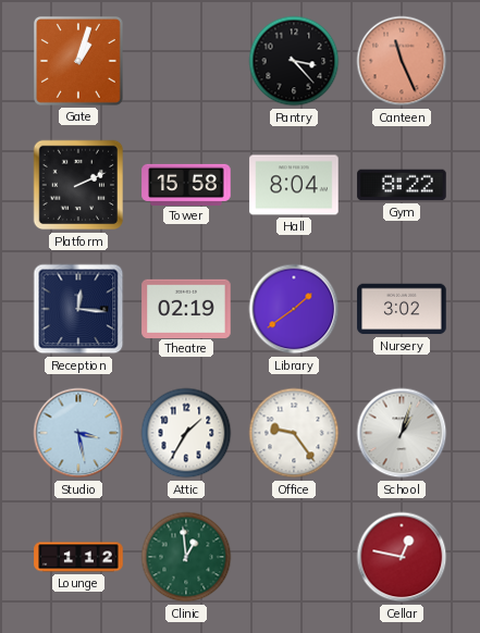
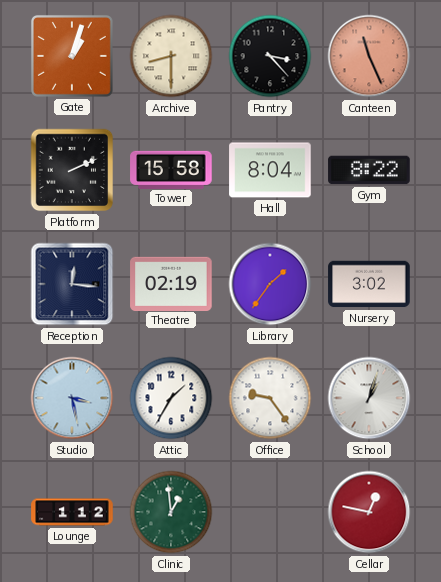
Archive: none -> 8:30 (171, 56)
Library: 1:39 -> 1:36 (270, 284)
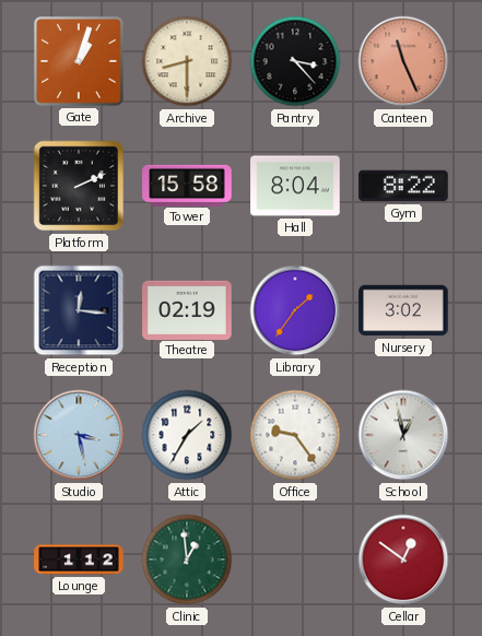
School: 1:03 -> 12:58 (403, 435)
Cellar: 12:47 -> 12:51 (403, 560)
